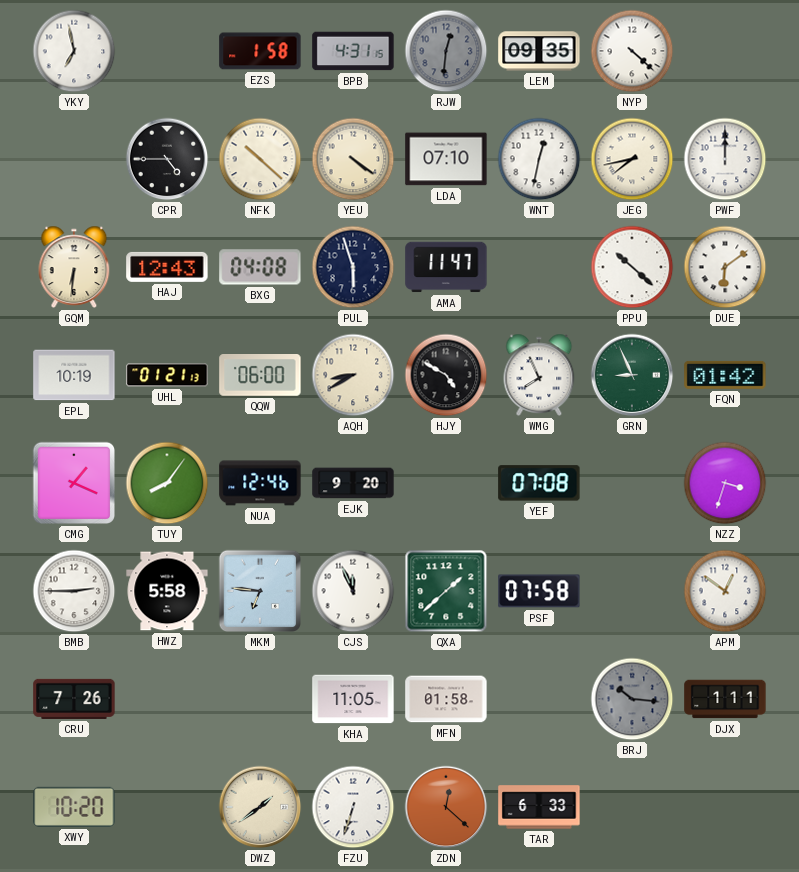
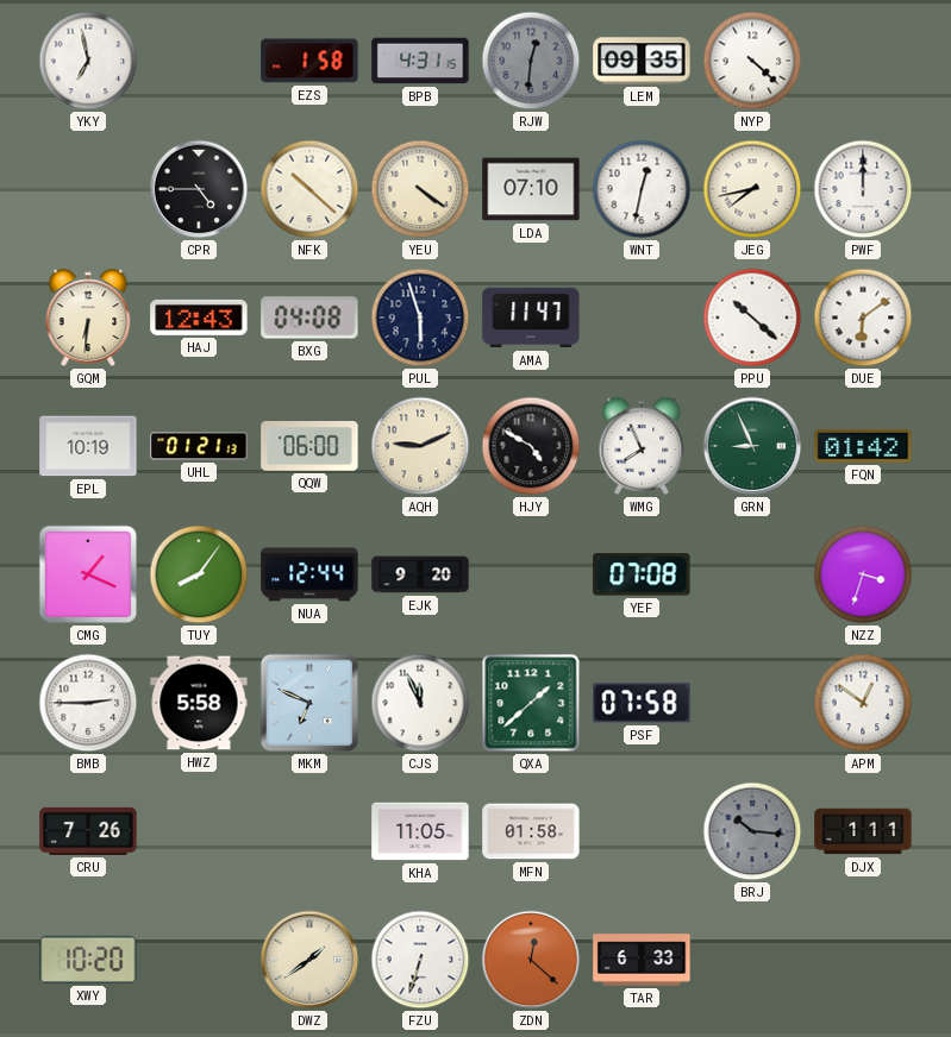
AQH: 8:40 -> 9:11 (420, 446)
NUA: 12:46 -> 12:44 (309, 574)
MKM: 6:46 -> 6:49 (309, 703)
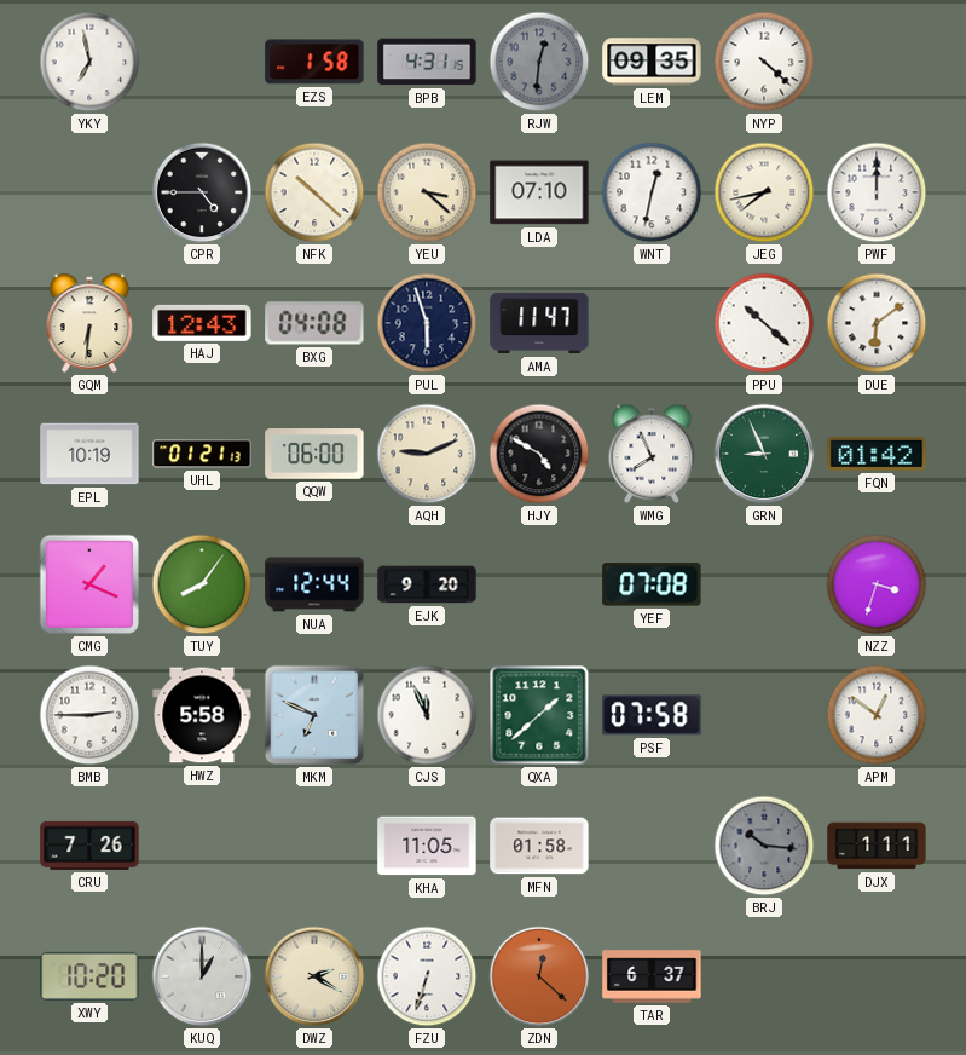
YEU: 4:21 -> 3:22 (427, 192)
KUQ: none -> 1:00 (202, 976)
DWZ: 1:39 -> 2:20 (314, 976)
TAR: 6:33 -> 6:37 (652, 976)
